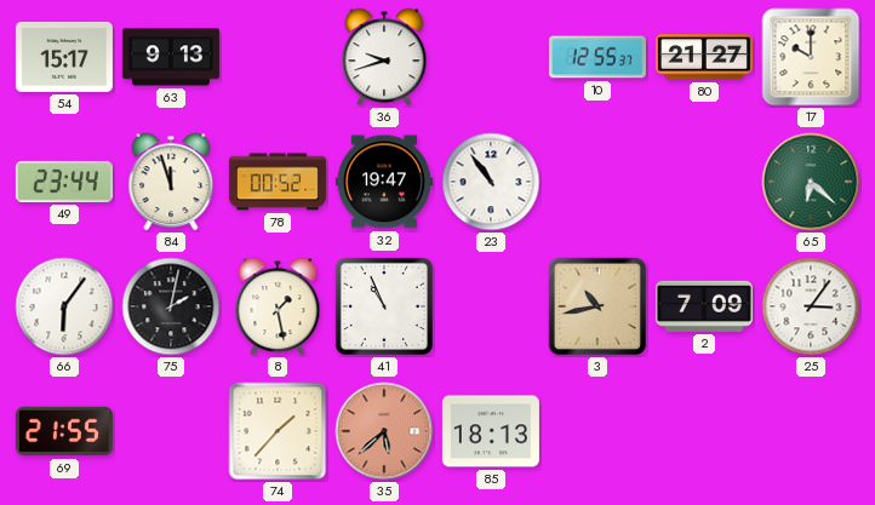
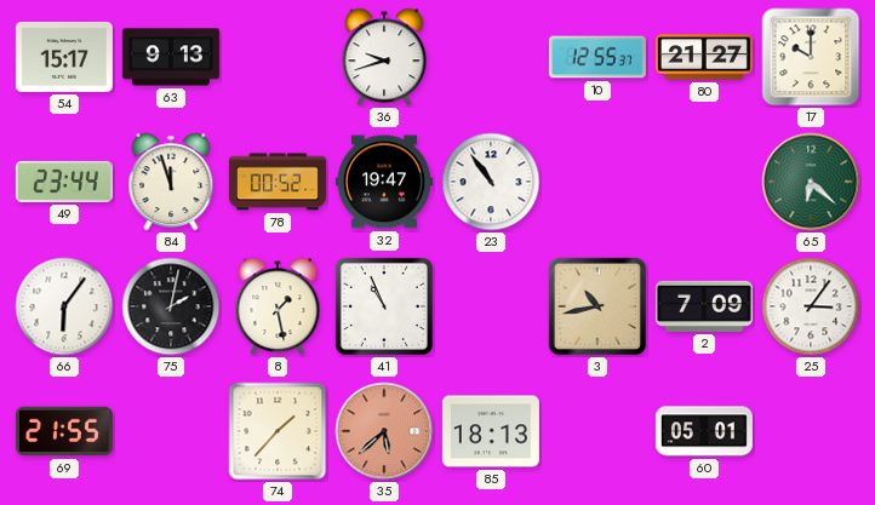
60: none -> 05:01 (704, 431)
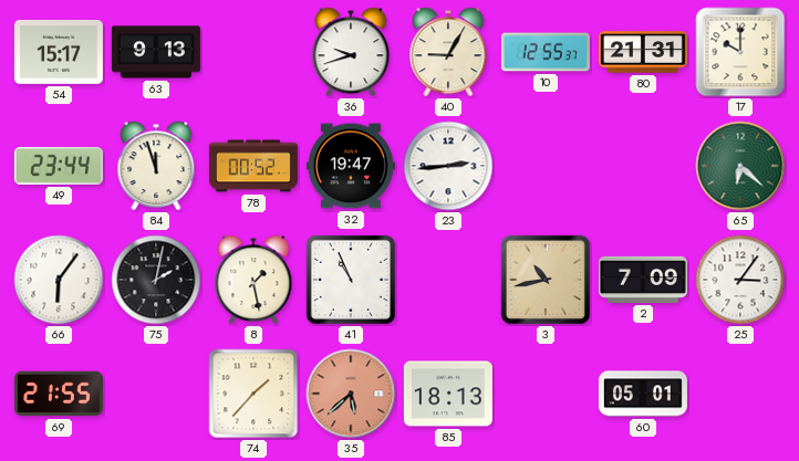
40: none -> 9:05 (448, 52)
80: 21:27 -> 21:31 (643, 52)
23: 10:54 -> 2:44 (448, 166)
